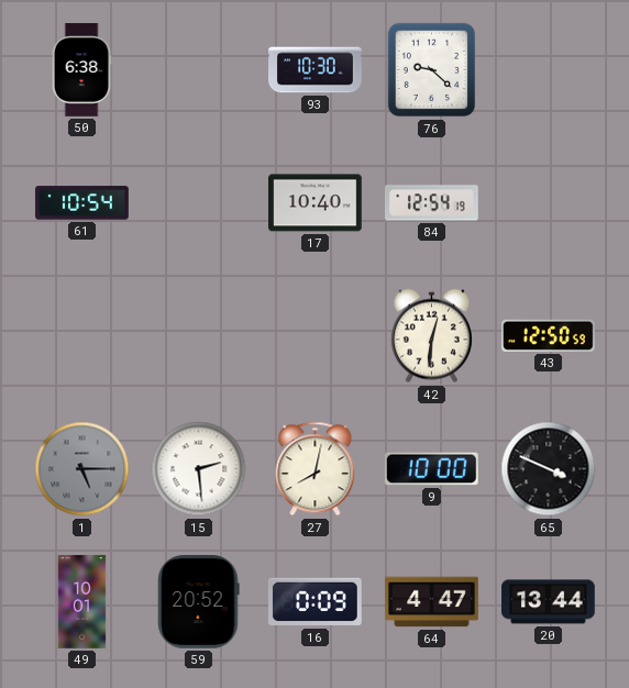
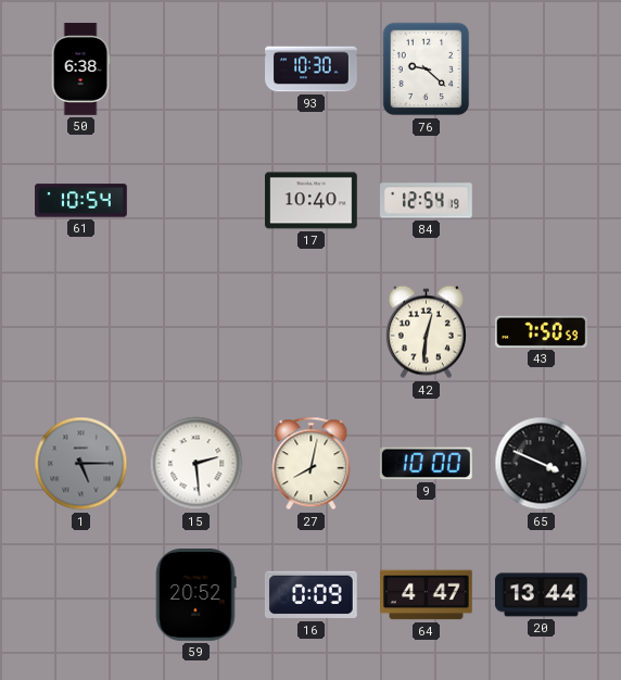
43: 12:50 -> 7:50 (542, 331)
49: 10:01 -> none (82, 602)
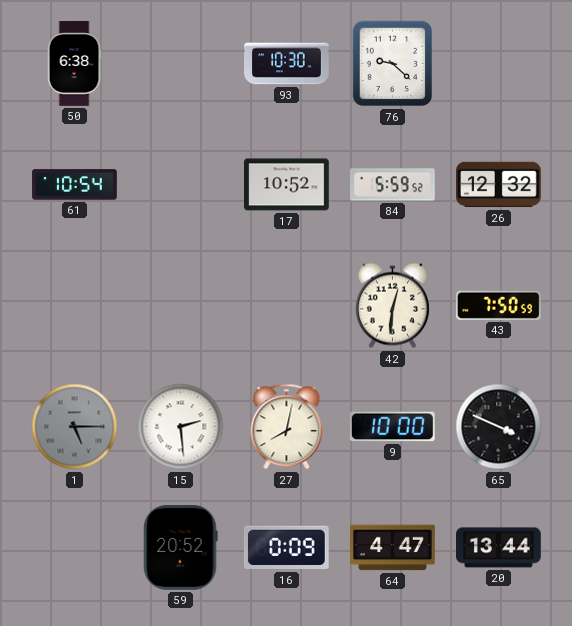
17: 10:40 -> 10:52 (287, 185)
84: 12:54 -> 5:59 (393, 185)
26: none -> 12:32 (499, 185)
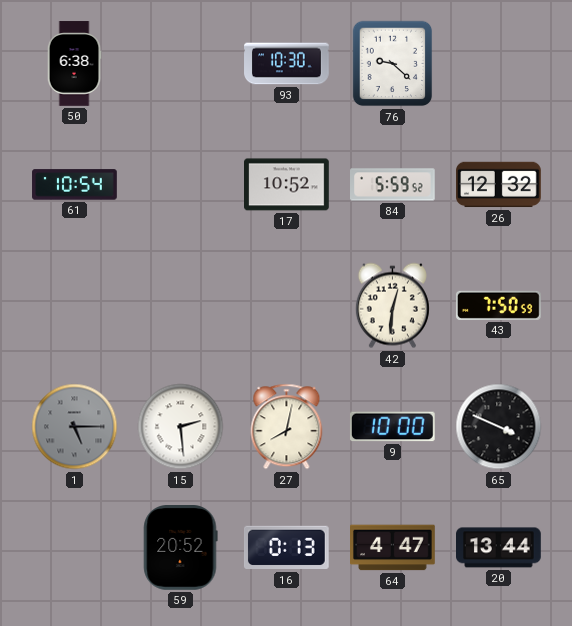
16: 0:09 -> 0:13 (287, 548)
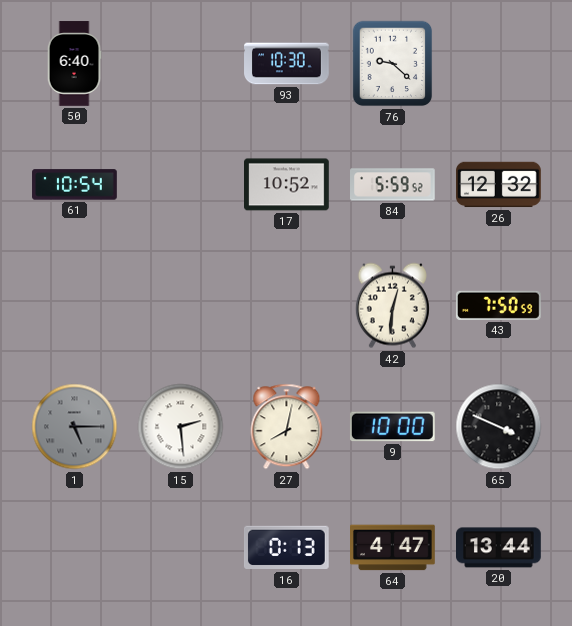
50: 6:38 -> 6:40 (74, 64)
59: 20:52 -> none (181, 548)
